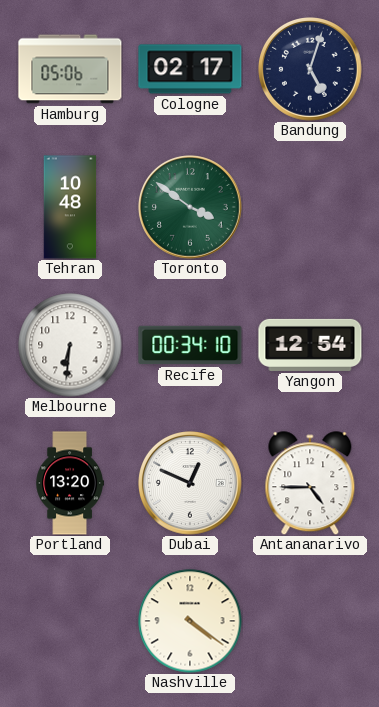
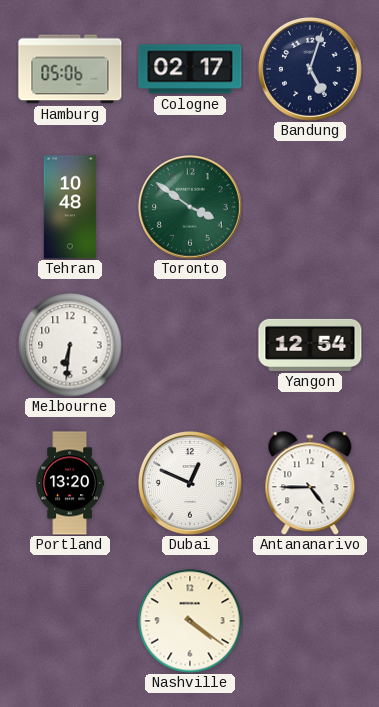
Recife: 00:34 -> none (190, 345)
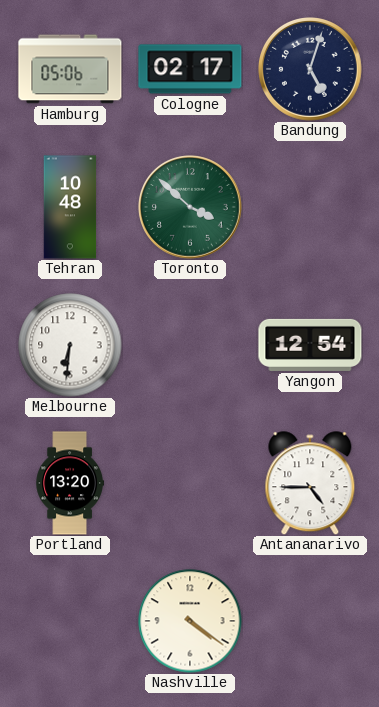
Toronto: 3:51 -> 3:52 (191, 208)
Dubai: 12:49 -> none (191, 484)
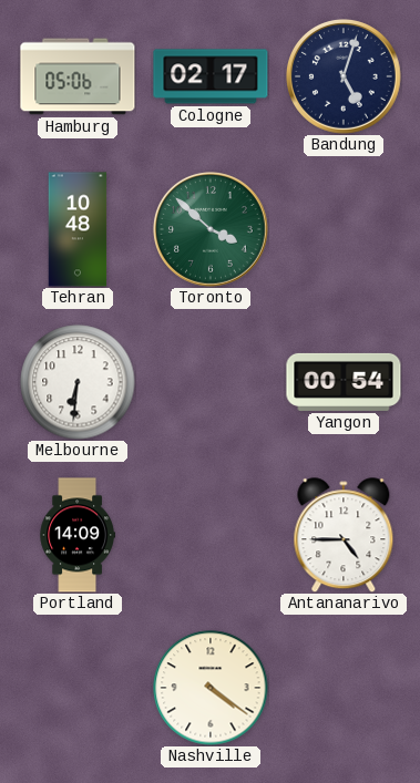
Yangon: 12:54 -> 00:54 (344, 382)
Portland: 13:20 -> 14:09 (76, 535)
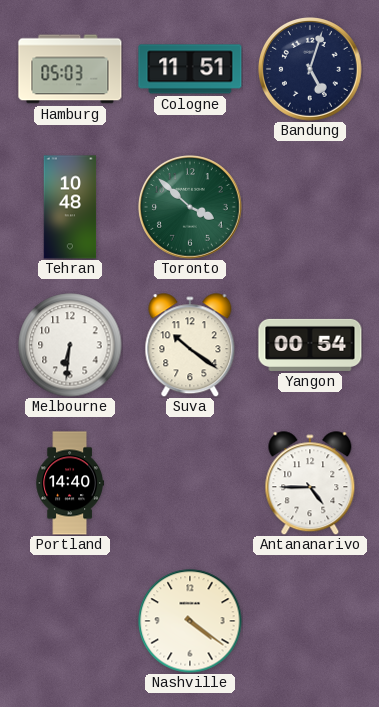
Hamburg: 05:06 -> 05:03 (70, 69)
Cologne: 02:17 -> 11:51 (190, 69)
Suva: none -> 10:21 (190, 345)
Portland: 14:09 -> 14:40 (69, 483)
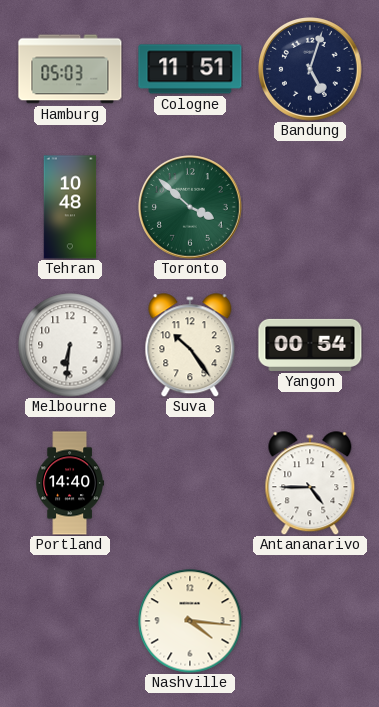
Suva: 10:21 -> 10:24 (190, 345)
Nashville: 4:21 -> 4:16 (190, 621)
